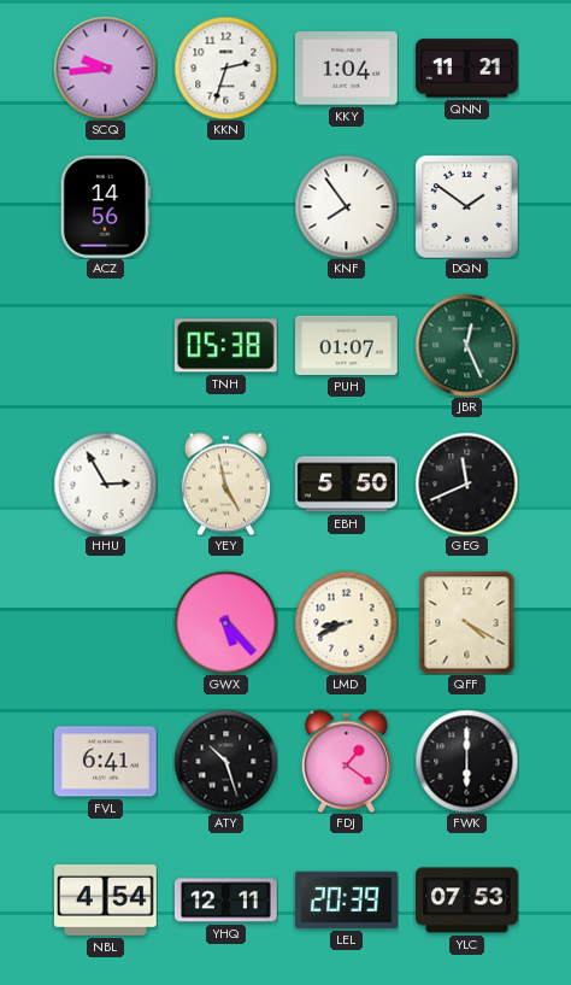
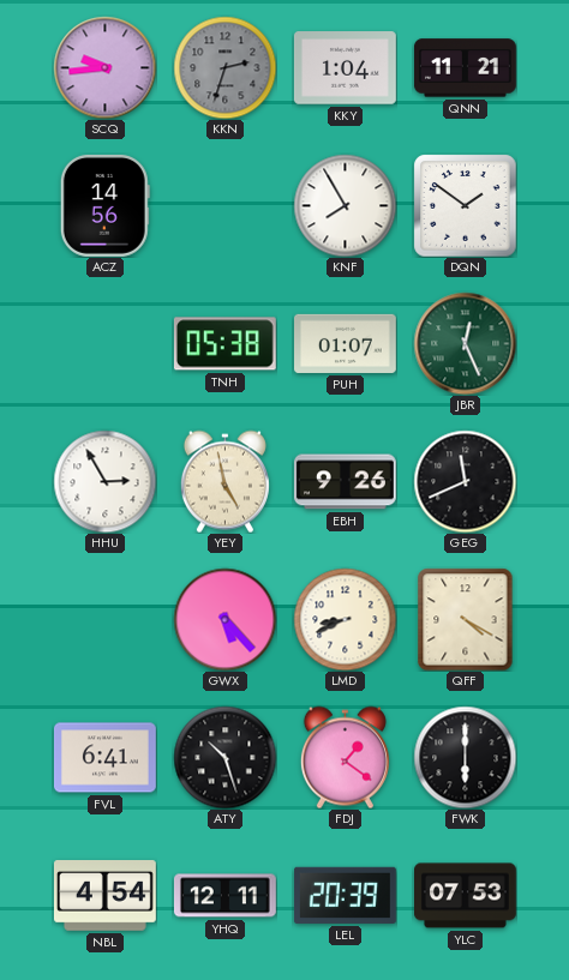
KKN dial: white -> grey (224, 67)
KNF: 7:54 -> 7:55 (345, 205)
EBH: 5:50 -> 9:26 (346, 482)
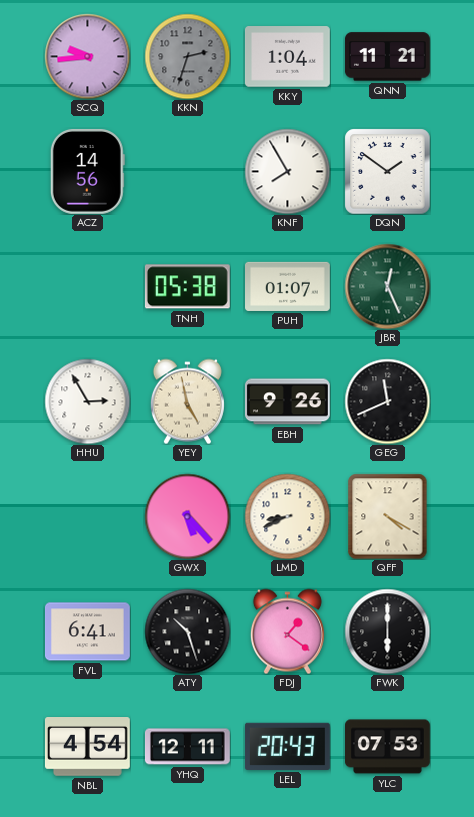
LEL: 20:39 -> 20:43 (287, 746)
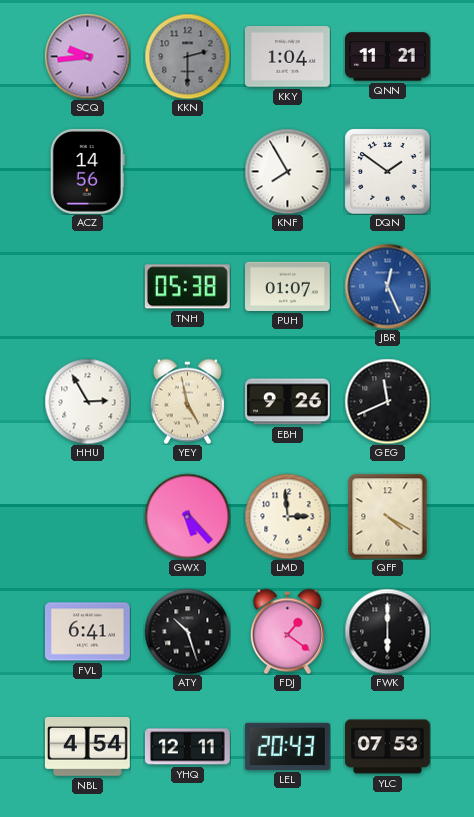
KKN: 2:33 -> 2:30 (187, 56)
JBR dial: green -> blue (387, 286)
LMD: 8:41 -> 2:59 (287, 516)
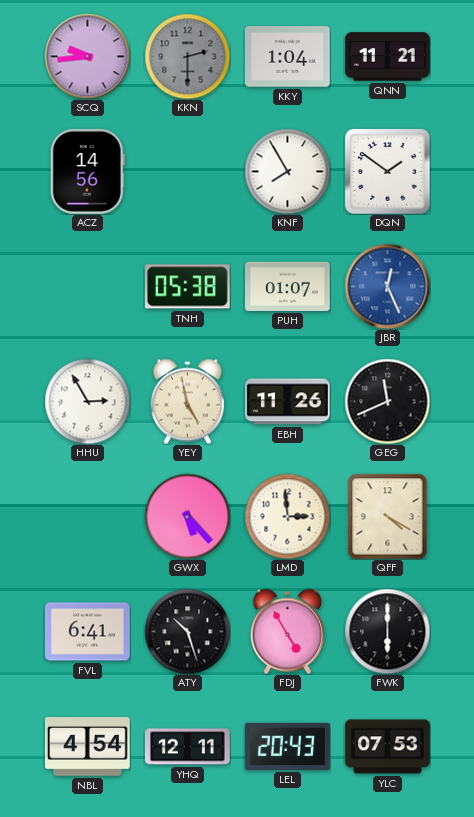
EBH: 9:26 -> 11:26 (288, 402)
FDJ: 1:21 -> 4:55 (287, 631)
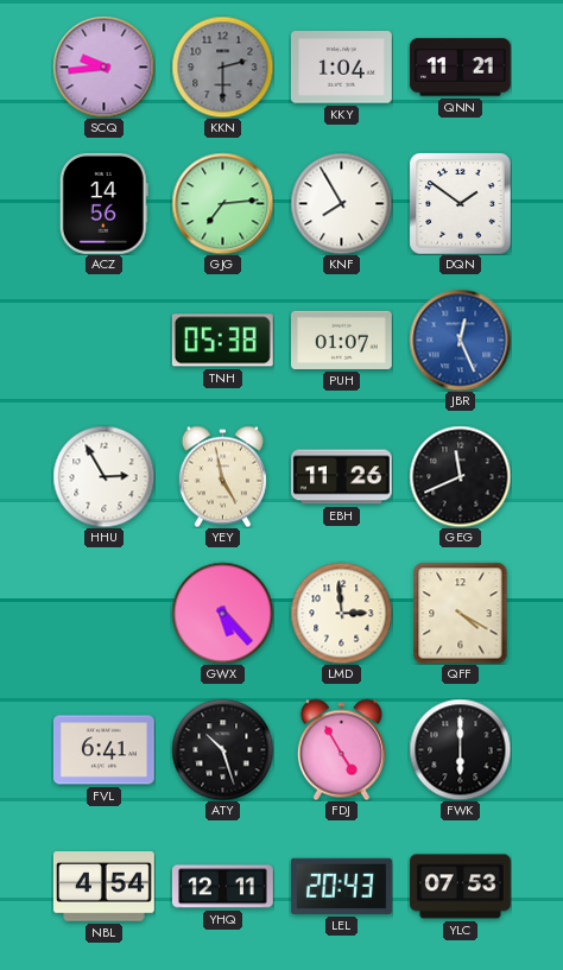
GJG: none -> 7:14 (222, 203)
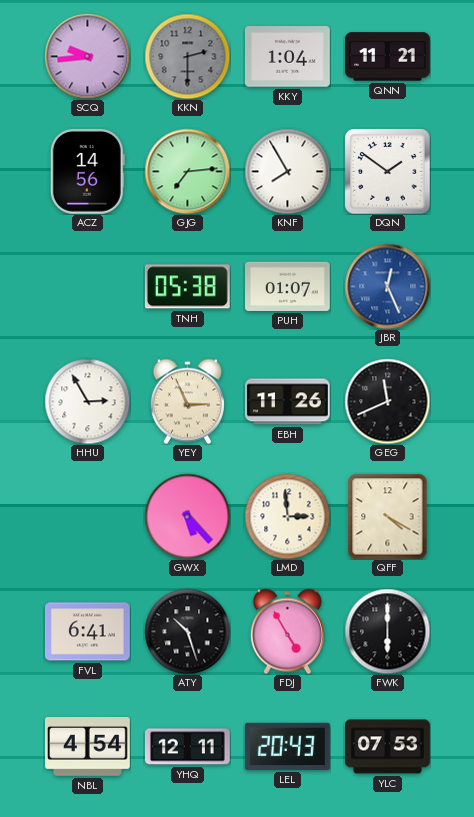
YEY: 4:58 -> 2:56 (187, 401)
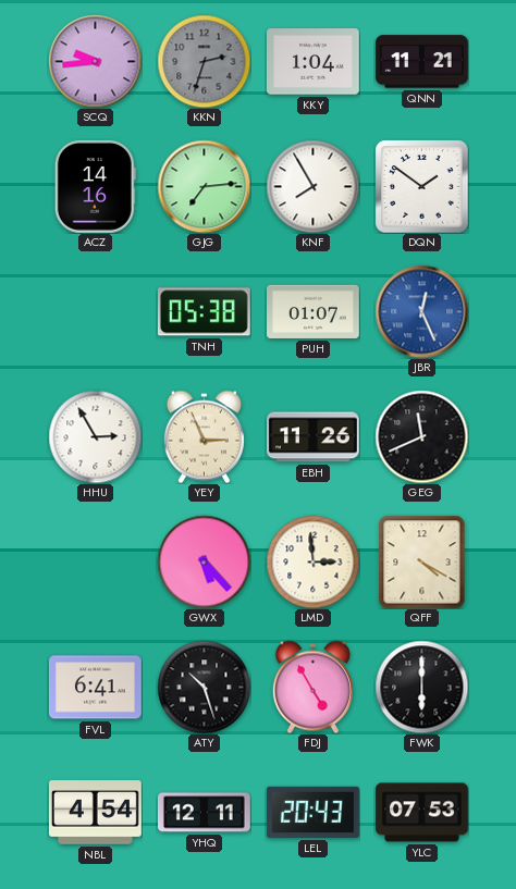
KKN: 2:30 -> 2:33 (204, 61)
ACZ: 14:56 -> 14:16 (95, 186)
